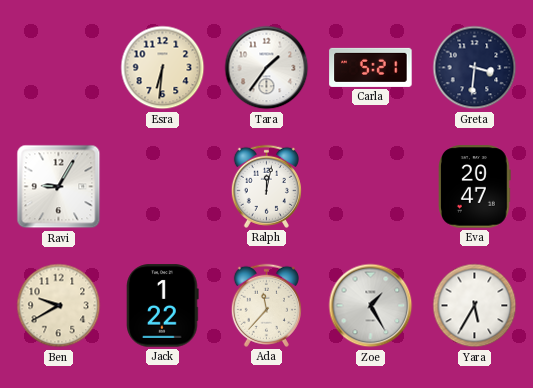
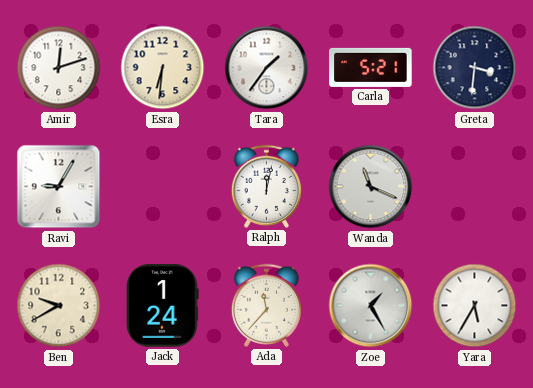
Amir: none -> 12:12 (59, 68)
Wanda: none -> 11:19 (371, 187)
Eva: 20:47 -> none (475, 187)
Jack: 1:22 -> 1:24 (163, 306)
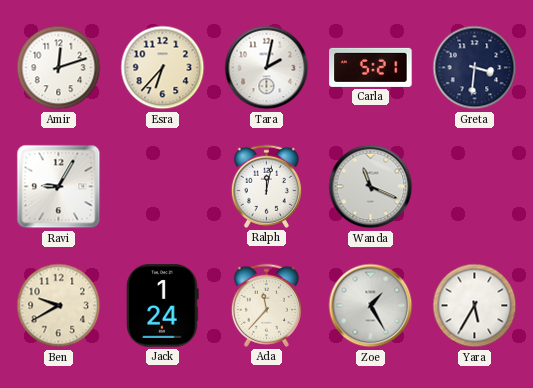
Esra: 6:31 -> 6:37 (163, 68)
Tara: 1:36 -> 2:02 (267, 68)
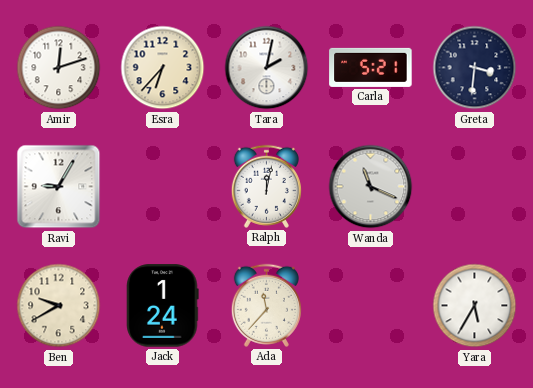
Zoe: 1:25 -> none (371, 306)
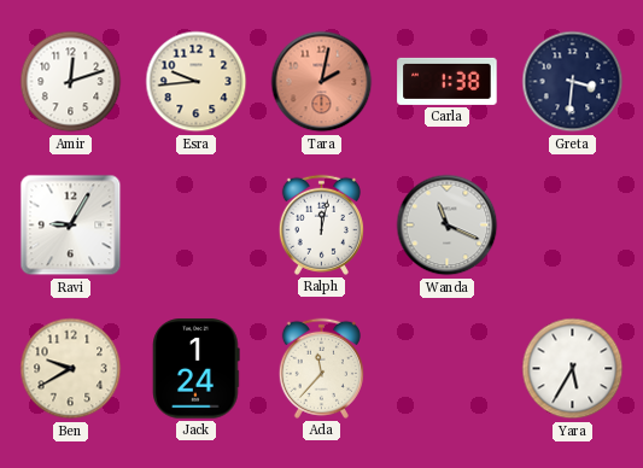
Esra: 6:37 -> 9:44 (197, 82)
Tara dial: white -> salmon (322, 82)
Carla: 5:21 -> 1:38 (448, 81)
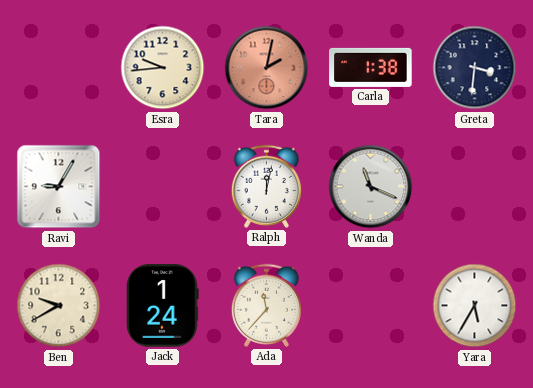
Amir: 12:12 -> none (71, 82)
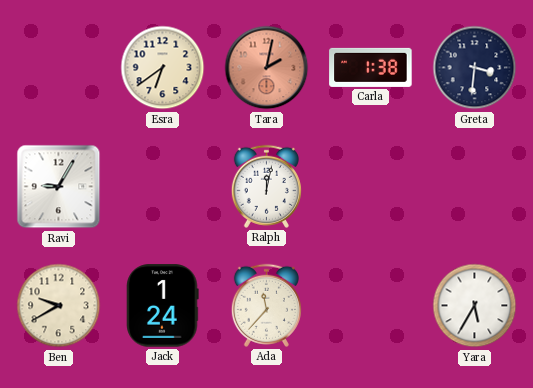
Esra: 9:44 -> 6:39 (163, 68)
Wanda: 11:19 -> none (371, 187)
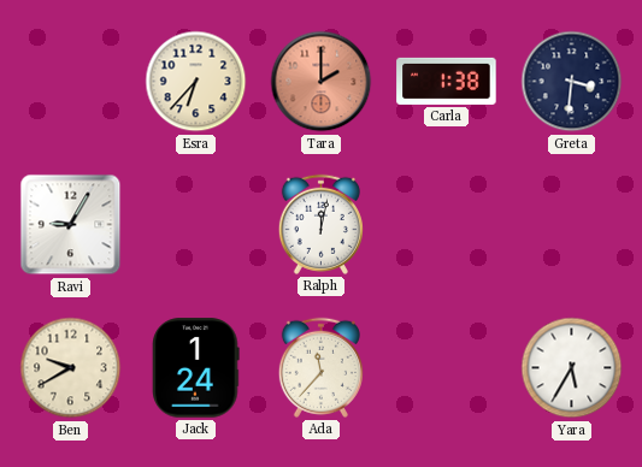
Esra: 6:39 -> 6:37 (196, 82)
Tara: 2:02 -> 2:00 (322, 82)
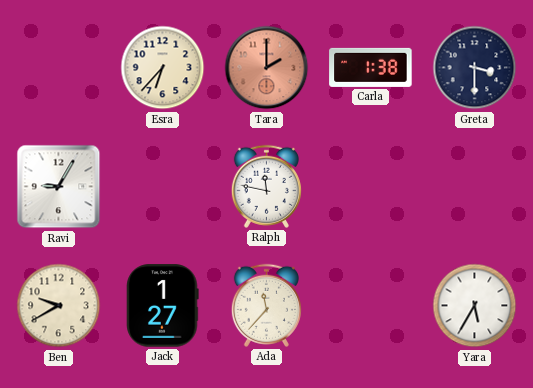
Greta: 3:31 -> 3:30 (475, 68)
Ralph: 12:02 -> 11:47 (266, 186)
Jack: 1:24 -> 1:27 (163, 306)
